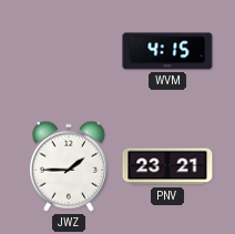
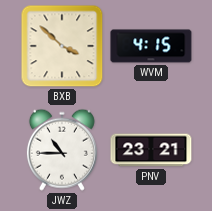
BXB: none -> 3:52 (62, 46)
JWZ: 1:45 -> 10:45 (62, 150)
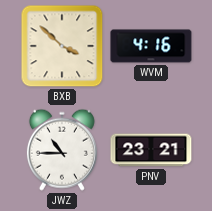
WVM: 4:15 -> 4:16 (151, 46)
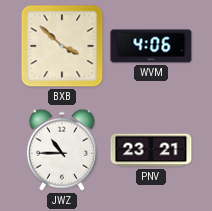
WVM: 4:16 -> 4:06 (151, 46)
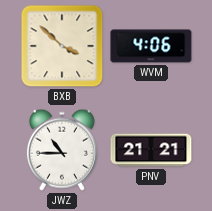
PNV: 23:21 -> 21:21 (151, 150)
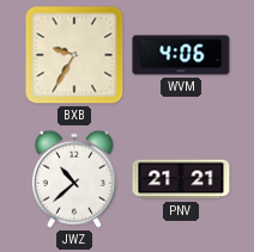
BXB: 3:52 -> 9:35 (74, 55)
JWZ: 10:45 -> 10:38 (74, 179)
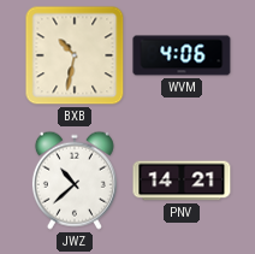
BXB: 9:35 -> 10:32 (75, 55)
PNV: 21:21 -> 14:21 (182, 181)
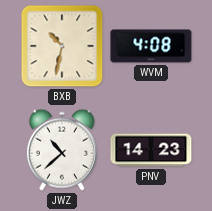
WVM: 4:06 -> 4:08 (151, 46)
PNV: 14:21 -> 14:23 (151, 150)
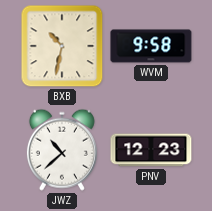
WVM: 4:08 -> 9:58 (151, 46)
PNV: 14:23 -> 12:23 (151, 150)
